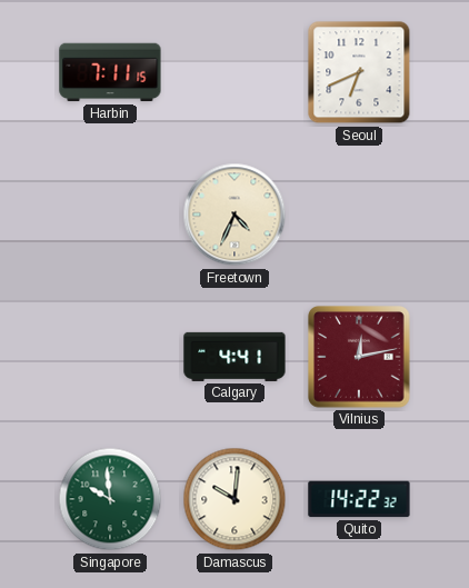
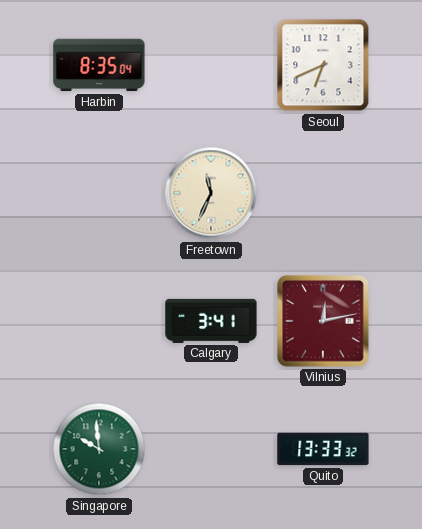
Harbin: 7:11 -> 8:35 (99, 65)
Freetown: 4:34 -> 11:34 (211, 193)
Calgary: 4:41 -> 3:41 (211, 321)
Damascus: 10:01 -> none (234, 499)
Quito: 14:22 -> 13:33 (323, 449)
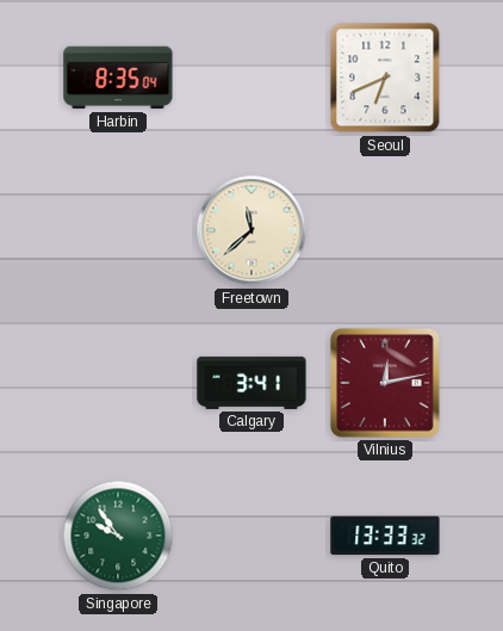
Freetown: 11:34 -> 11:38 (251, 230)
Singapore: 9:59 -> 9:54 (118, 536)
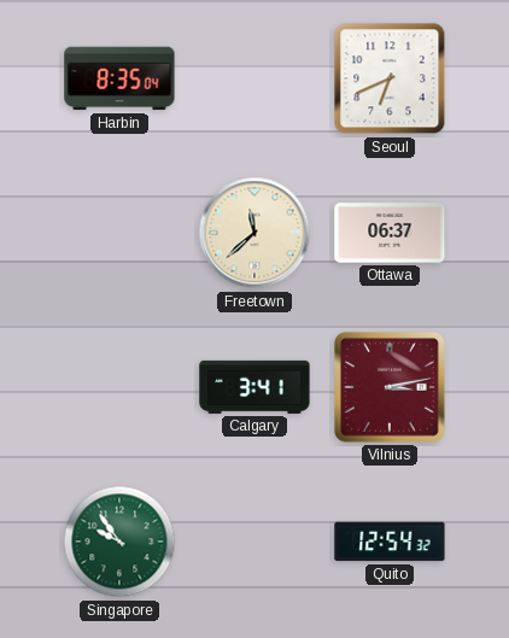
Ottawa: none -> 06:37 (390, 233)
Vilnius: 12:13 -> 3:13 (390, 387)
Quito: 13:33 -> 12:54 (390, 542)
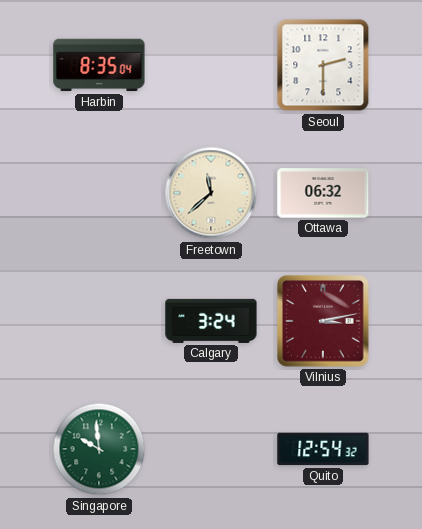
Seoul: 6:41 -> 2:30 (323, 65)
Ottawa: 06:37 -> 06:32 (323, 193)
Calgary: 3:41 -> 3:24 (211, 321)
Singapore: 9:54 -> 9:59 (99, 449)
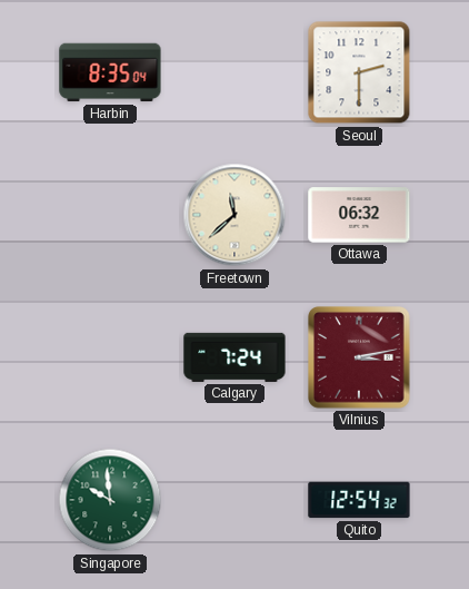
Calgary: 3:24 -> 7:24 (234, 357)
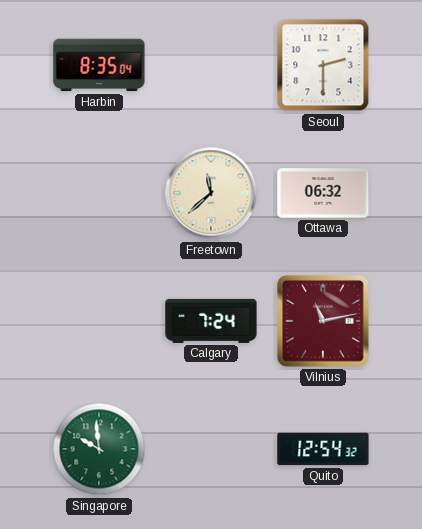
Vilnius: 3:13 -> 11:13 (323, 321)
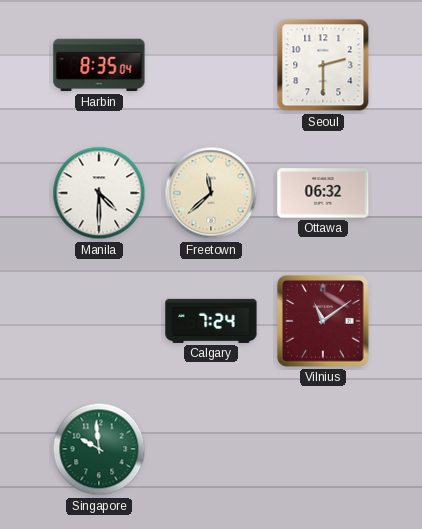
Manila: none -> 4:30 (99, 193)
Vilnius: 11:13 -> 11:09 (323, 321)
Quito: 12:54 -> none (323, 449)
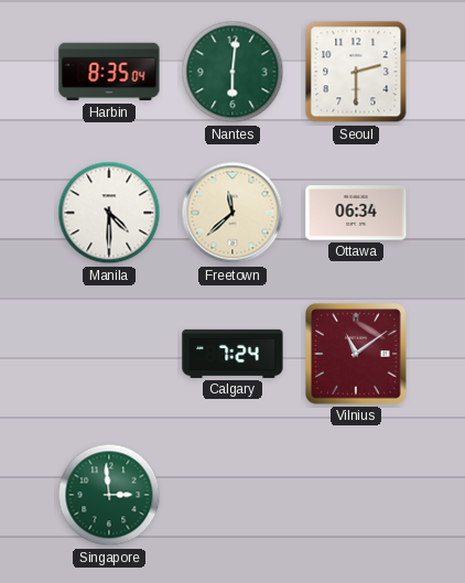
Nantes: none -> 6:01 (233, 72)
Ottawa: 06:32 -> 06:34 (356, 213)
Singapore: 9:59 -> 2:59 (109, 495)
